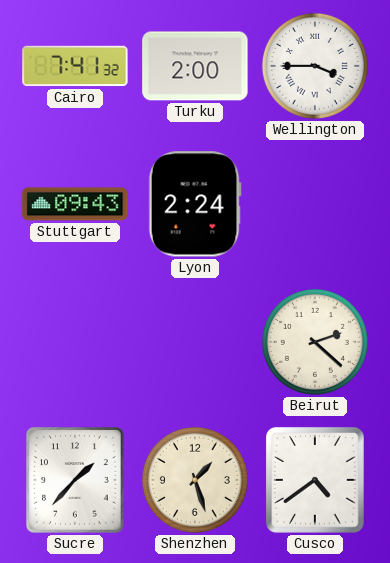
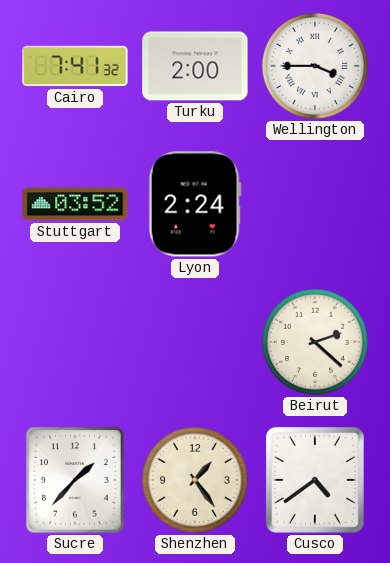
Stuttgart: 09:43 -> 03:52 (75, 204)
Shenzhen: 1:27 -> 1:24 (195, 480)
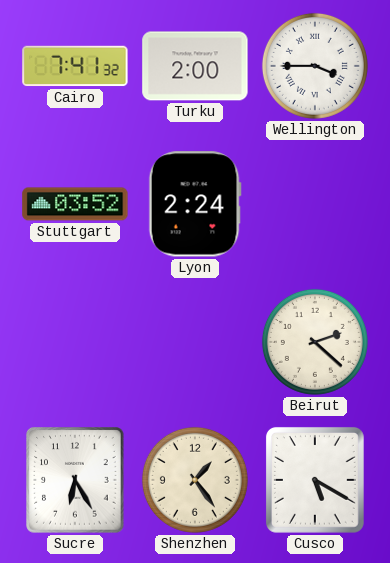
Sucre: 1:37 -> 6:25 (75, 480)
Cusco: 4:39 -> 5:20 (315, 480)
